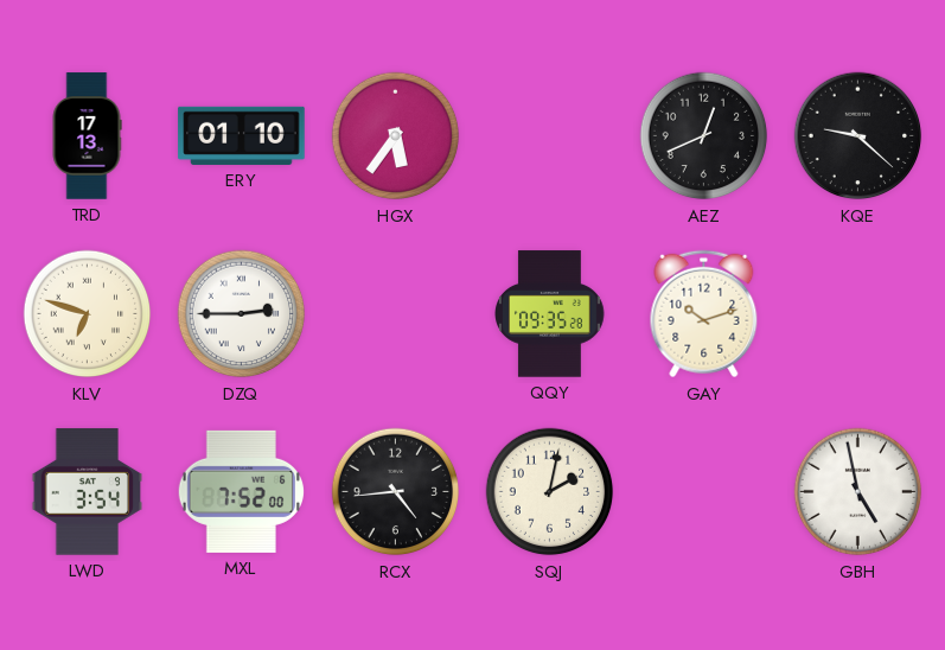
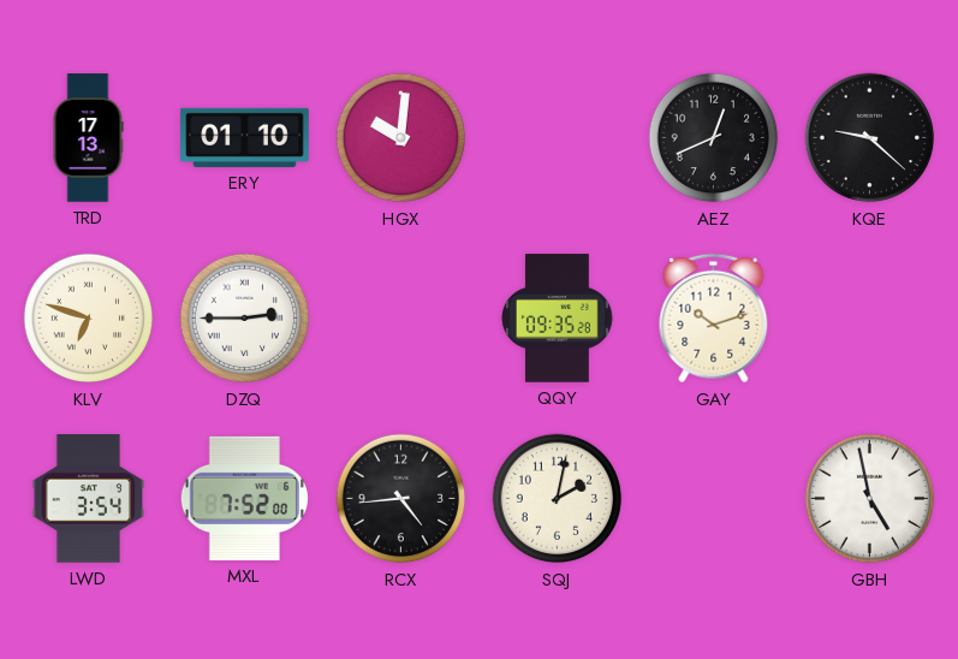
HGX: 5:36 -> 10:01 (401, 138)
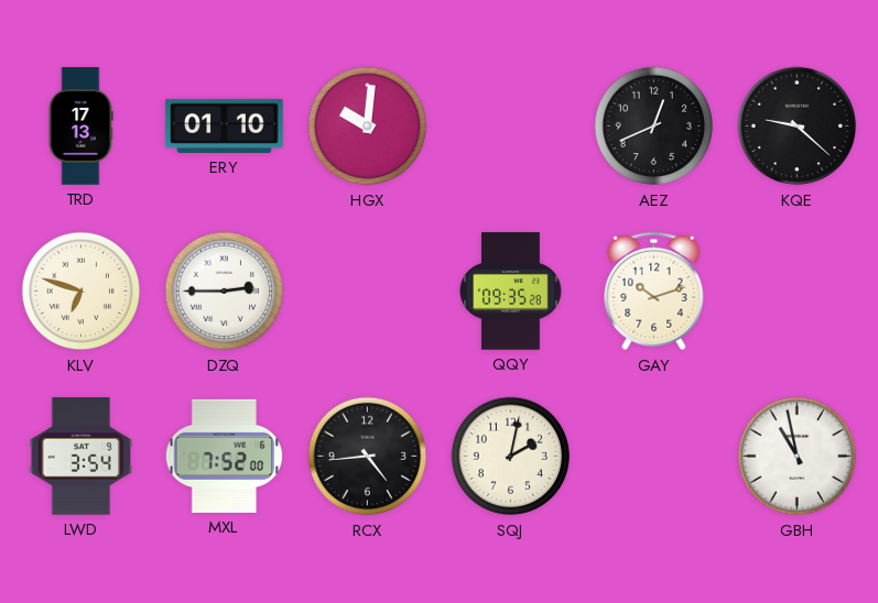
GBH: 4:58 -> 10:58 (798, 457)
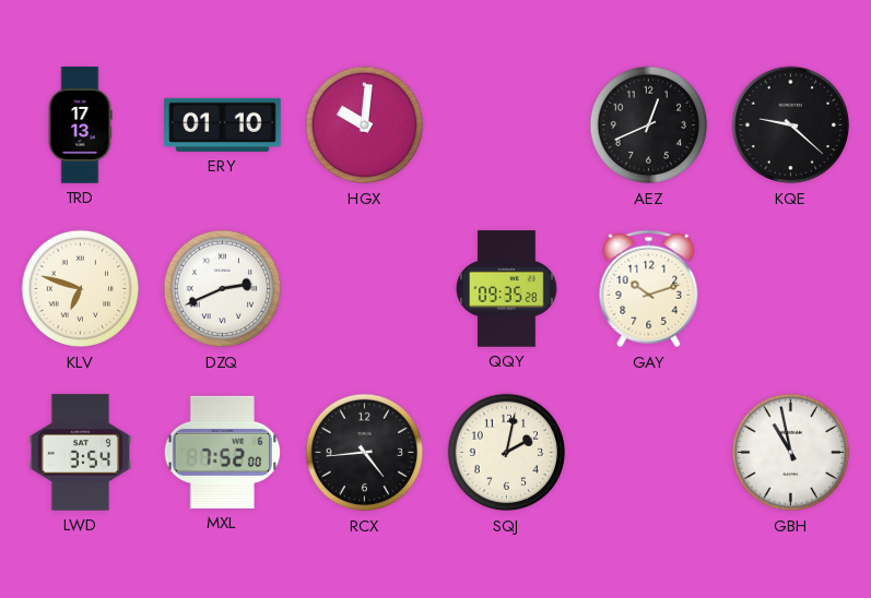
DZQ: 2:45 -> 2:41 (223, 289)
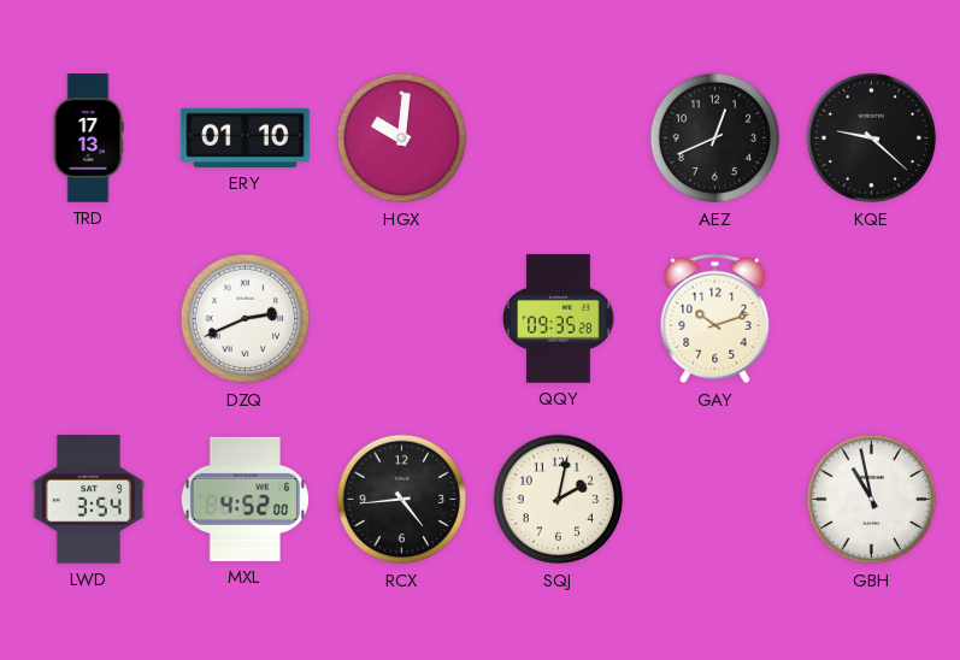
KLV: 6:48 -> none (81, 289)
MXL: 7:52 -> 4:52 (245, 499)
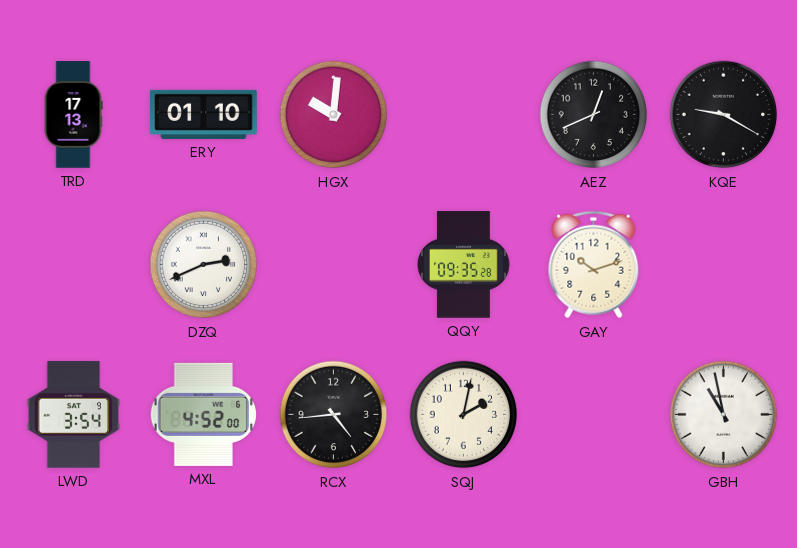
KQE: 9:22 -> 9:20 (724, 115)
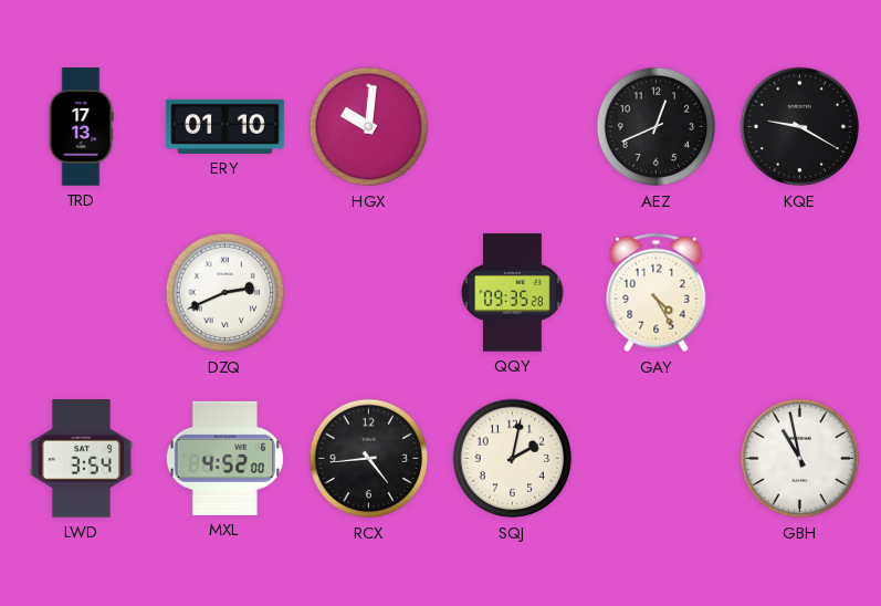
GAY: 10:12 -> 4:25 (657, 293)
